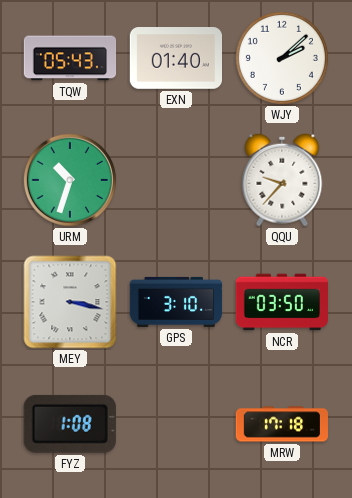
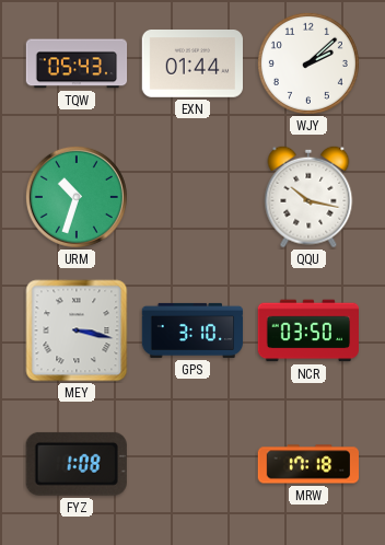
EXN: 01:40 -> 01:44 (191, 65)
QQU: 9:37 -> 10:17 (308, 197)
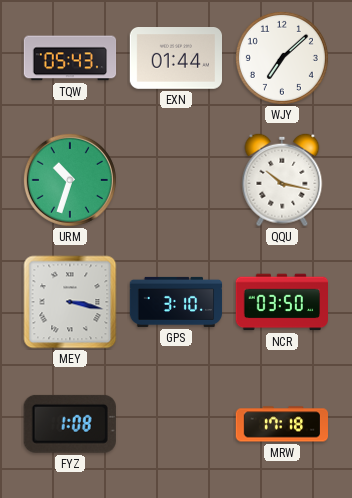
WJY: 2:08 -> 7:08 (282, 58)
